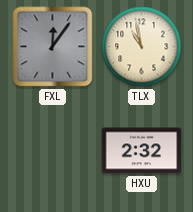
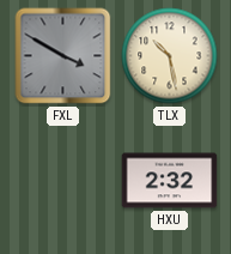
FXL: 12:06 -> 3:50 (63, 56)
TLX: 10:58 -> 10:28 (170, 56)
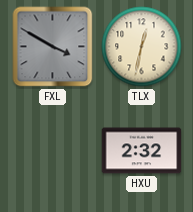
TLX: 10:28 -> 12:32 (142, 47)
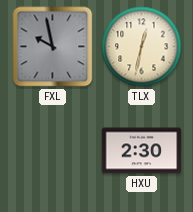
FXL: 3:50 -> 9:58 (53, 47)
HXU: 2:32 -> 2:30 (142, 151)
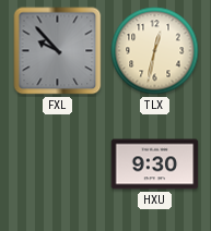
FXL: 9:58 -> 9:53 (58, 51)
HXU: 2:30 -> 9:30 (155, 165)
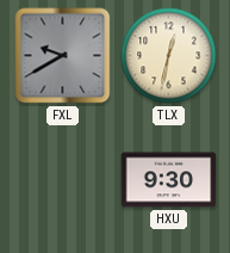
FXL: 9:53 -> 9:40 (63, 56)
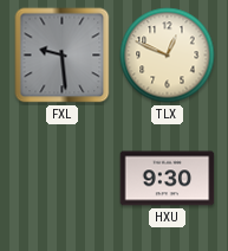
FXL: 9:40 -> 9:29 (63, 56)
TLX: 12:32 -> 12:49 (168, 56)
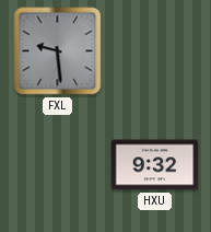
TLX: 12:49 -> none (168, 56)
HXU: 9:30 -> 9:32 (155, 165)
